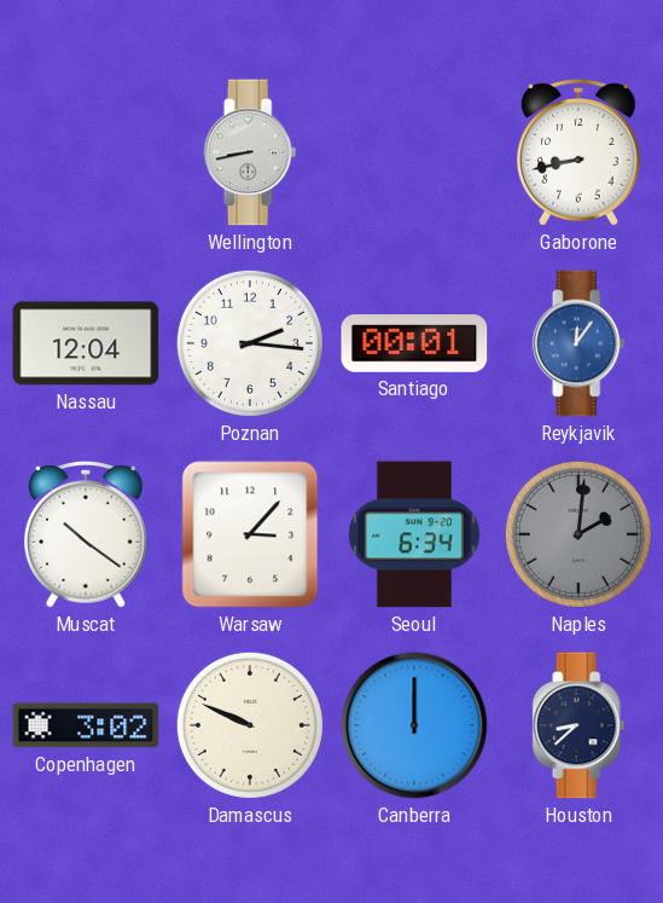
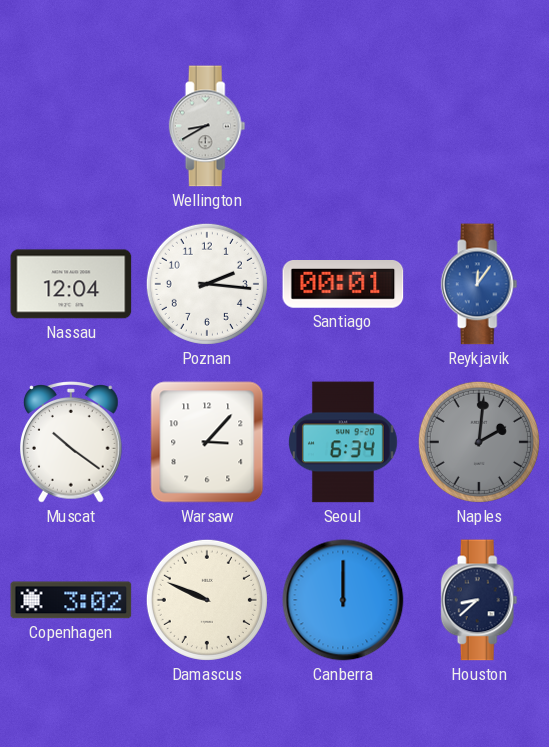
Wellington: 8:43 -> 8:40 (207, 126)
Gaborone: 8:43 -> none (580, 154)
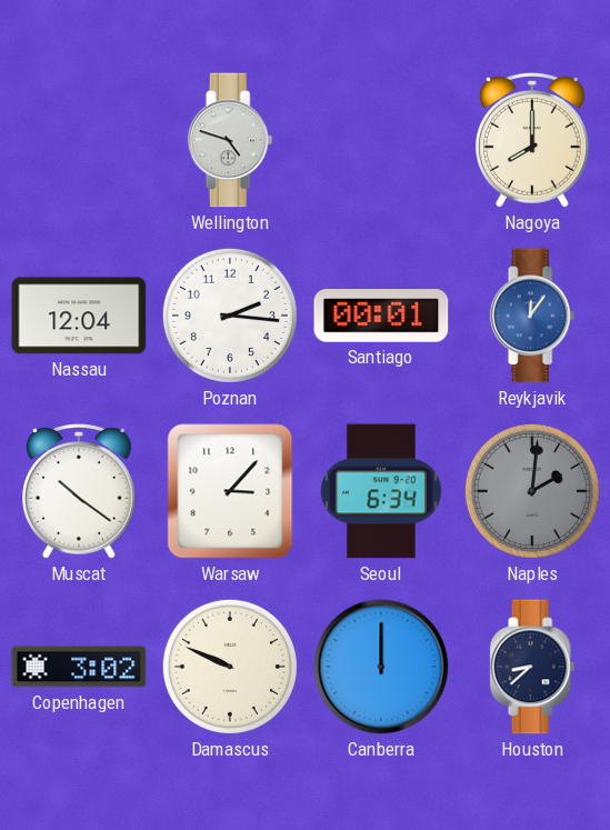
Wellington: 8:40 -> 4:48 (230, 140)
Nagoya: none -> 8:00 (533, 141)
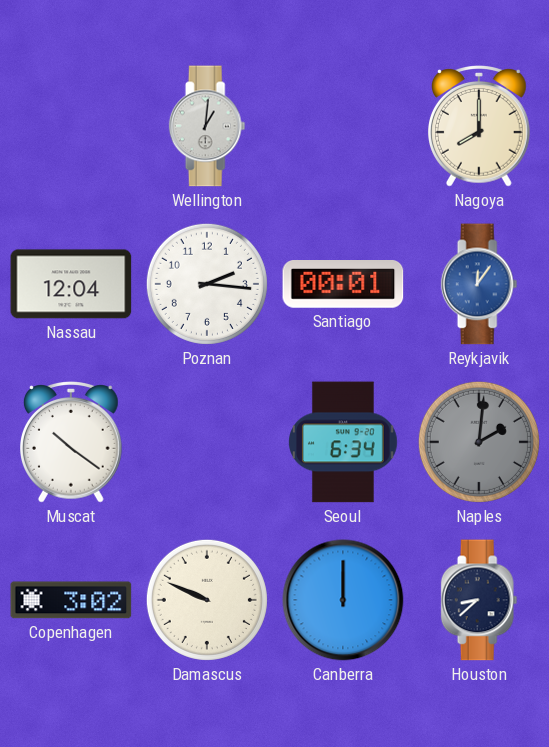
Wellington: 4:48 -> 1:01 (207, 126)
Warsaw: 3:07 -> none (230, 491)
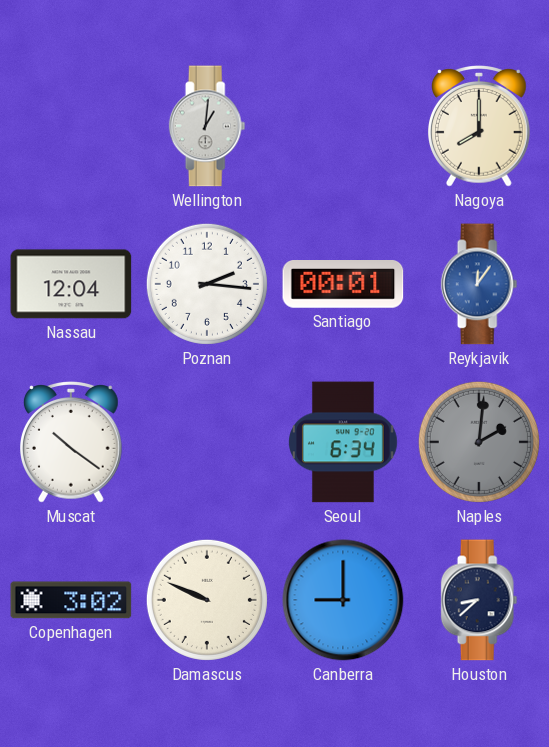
Canberra: 12:00 -> 9:00 (343, 600)
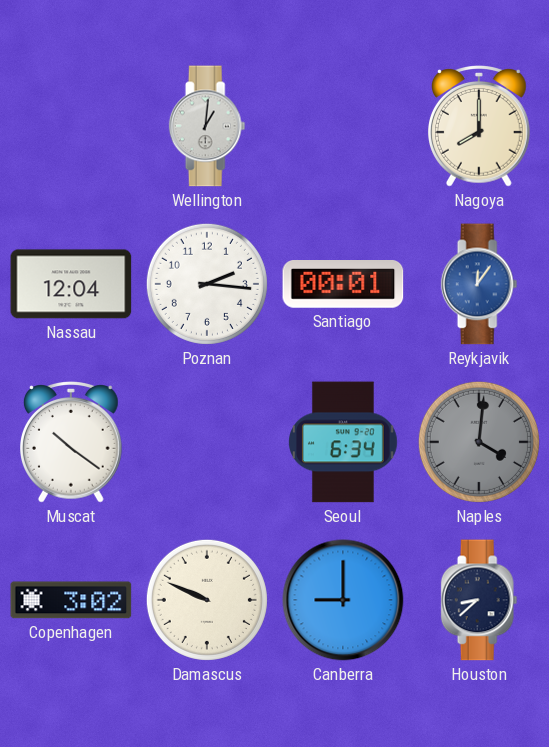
Naples: 2:01 -> 4:01 (479, 442)
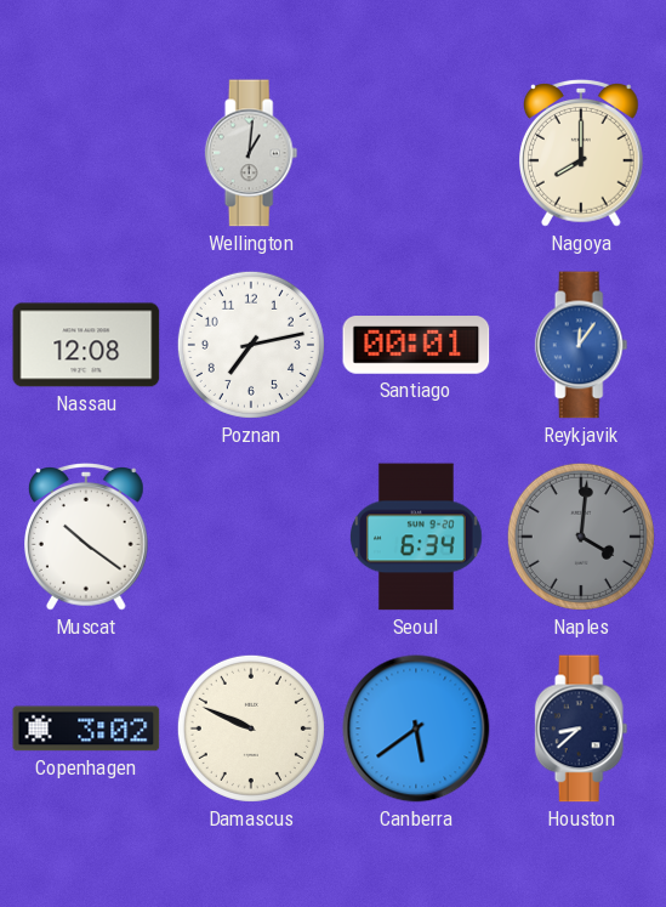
Nassau: 12:04 -> 12:08 (86, 345)
Poznan: 2:16 -> 7:13 (251, 345)
Canberra: 9:00 -> 5:39 (416, 729)
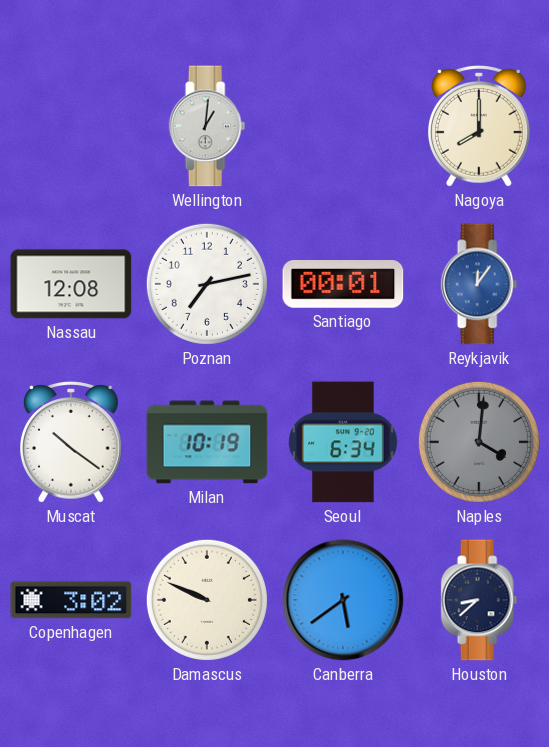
Milan: none -> 10:19 (207, 442)
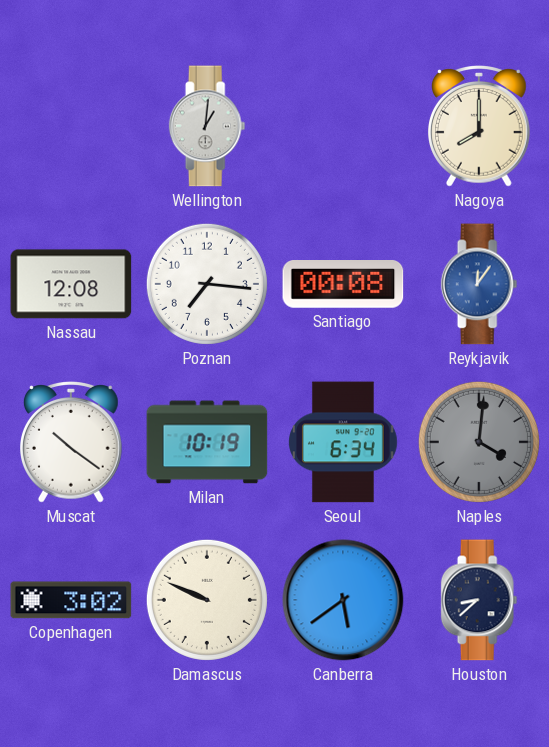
Poznan: 7:13 -> 7:16 (207, 284)
Santiago: 00:01 -> 00:08 (343, 285)
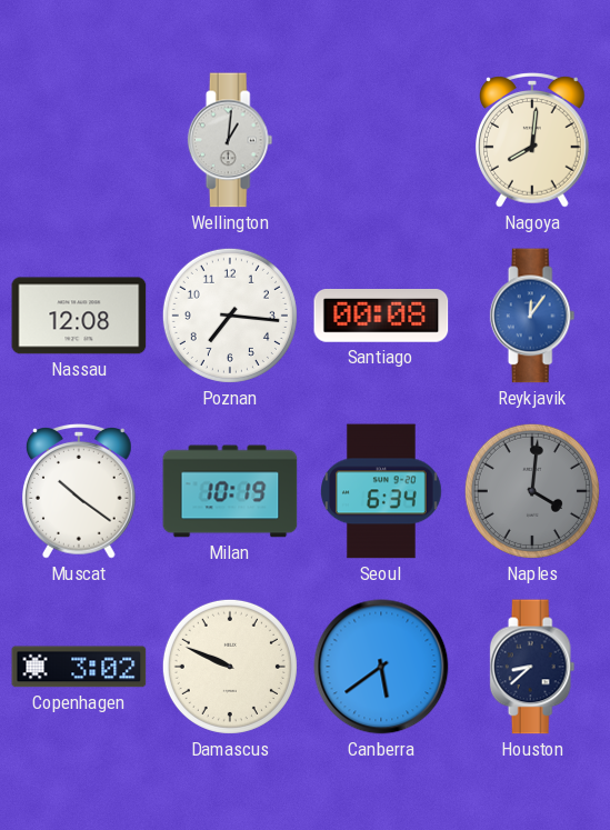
Nagoya: 8:00 -> 8:01 (533, 141)
